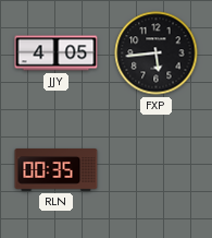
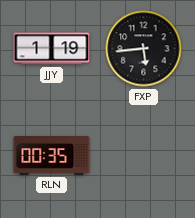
JJY: 4:05 -> 1:19 (52, 49)
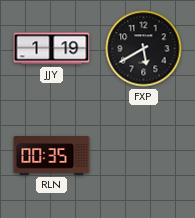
FXP: 5:44 -> 5:40 (144, 49)
